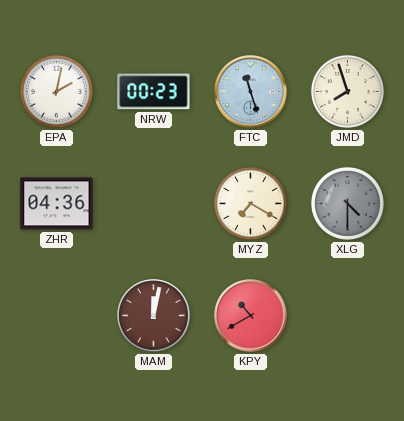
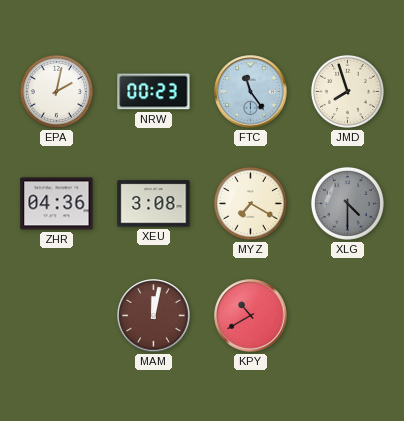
FTC: 11:27 -> 11:24 (251, 92)
XEU: none -> 3:08 (154, 204)
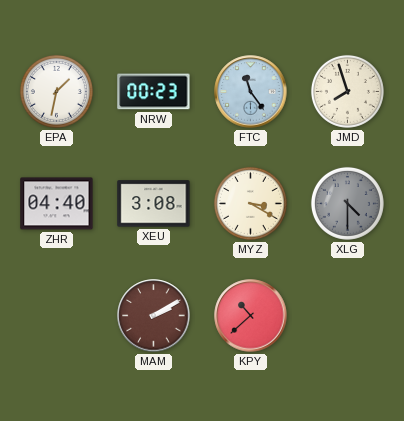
EPA: 2:02 -> 1:32 (56, 91)
ZHR: 04:36 -> 04:40 (57, 204)
MYZ: 7:20 -> 3:20 (250, 203)
MAM: 12:02 -> 2:10 (154, 316)
KPY: 10:40 -> 10:38 (251, 316)
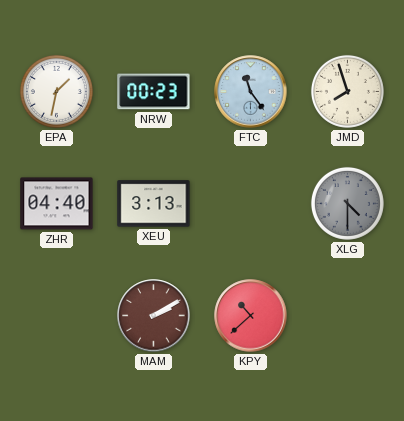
XEU: 3:08 -> 3:13 (154, 204)
MYZ: 3:20 -> none (250, 203)
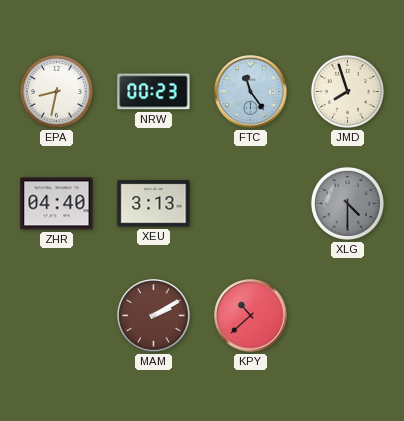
EPA: 1:32 -> 8:32 (56, 91)
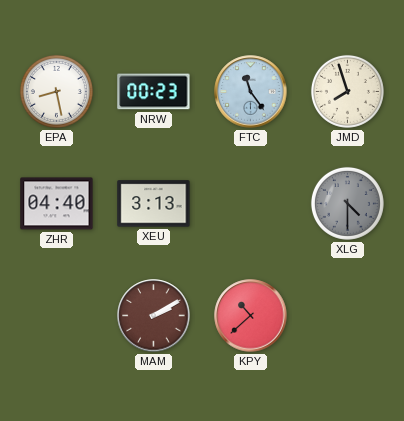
EPA: 8:32 -> 8:28 (56, 91)
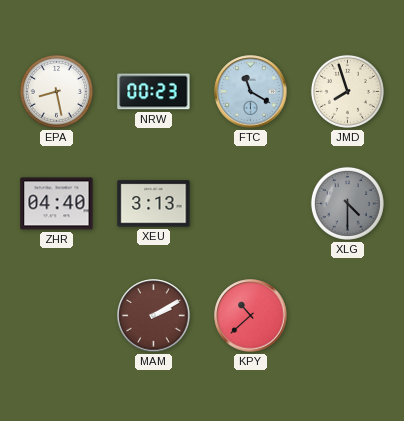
FTC: 11:24 -> 11:20 (251, 92)
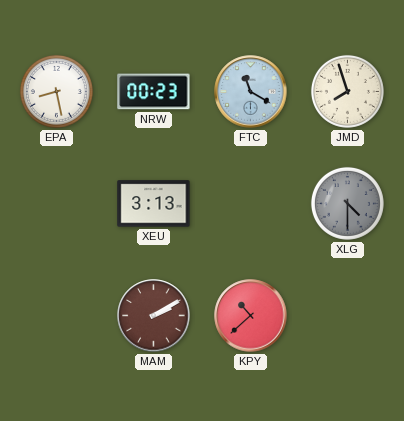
ZHR: 04:40 -> none (57, 204)
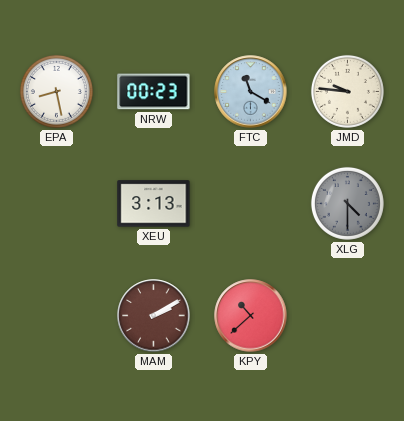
JMD: 7:57 -> 9:46 (347, 91)
